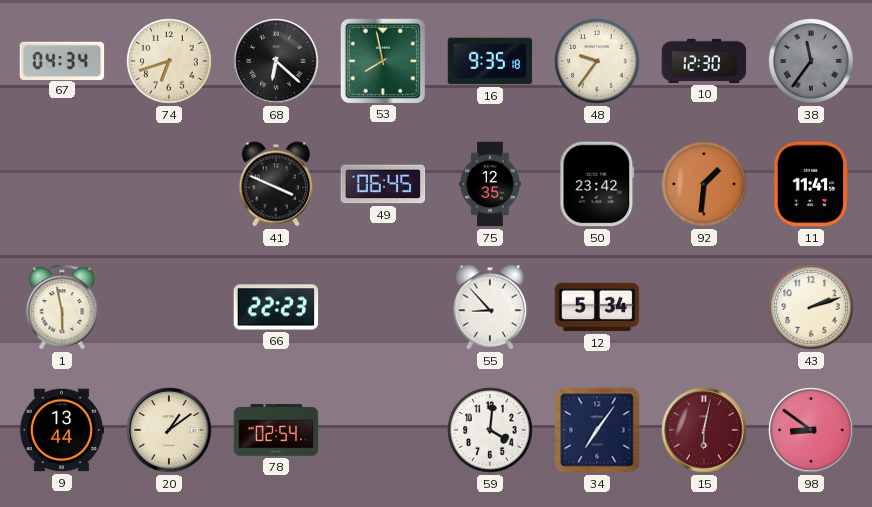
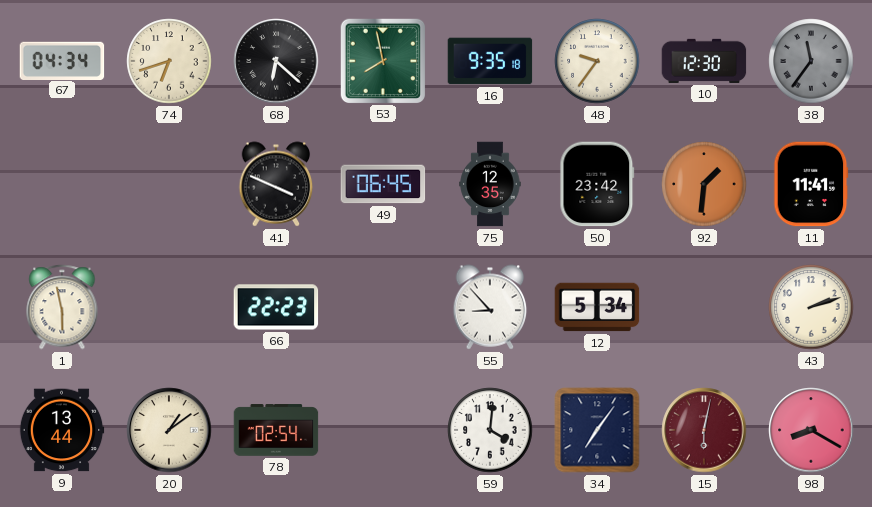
98: 8:51 -> 8:20 (811, 430)
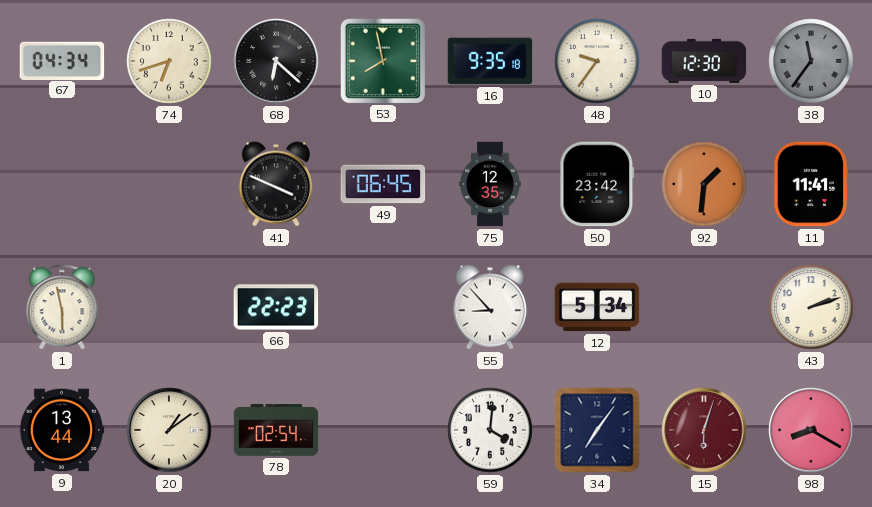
15: 6:02 -> 6:03 (704, 430)
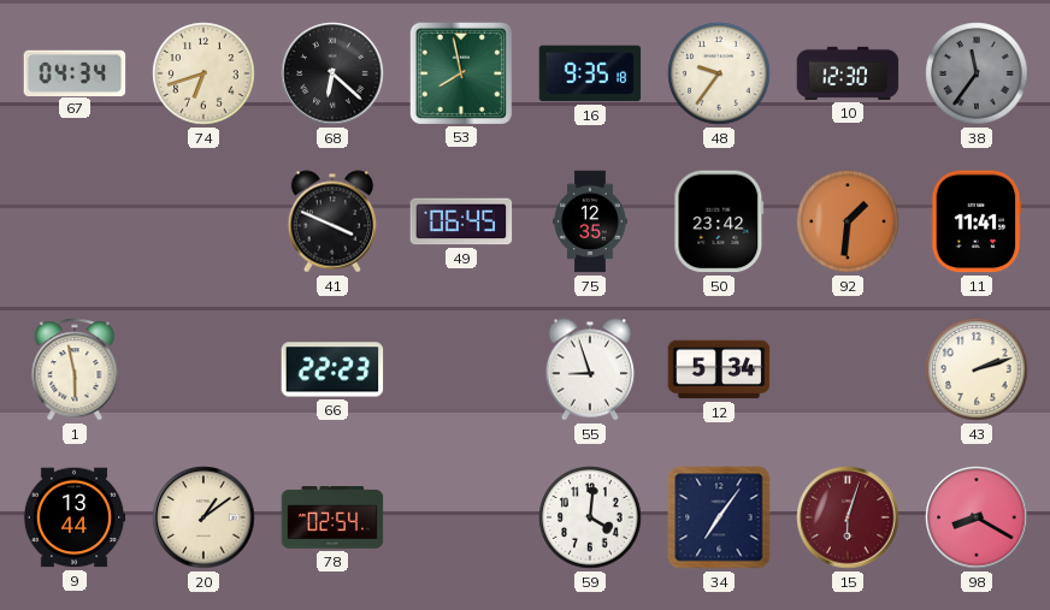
55: 8:53 -> 8:57 (590, 369)
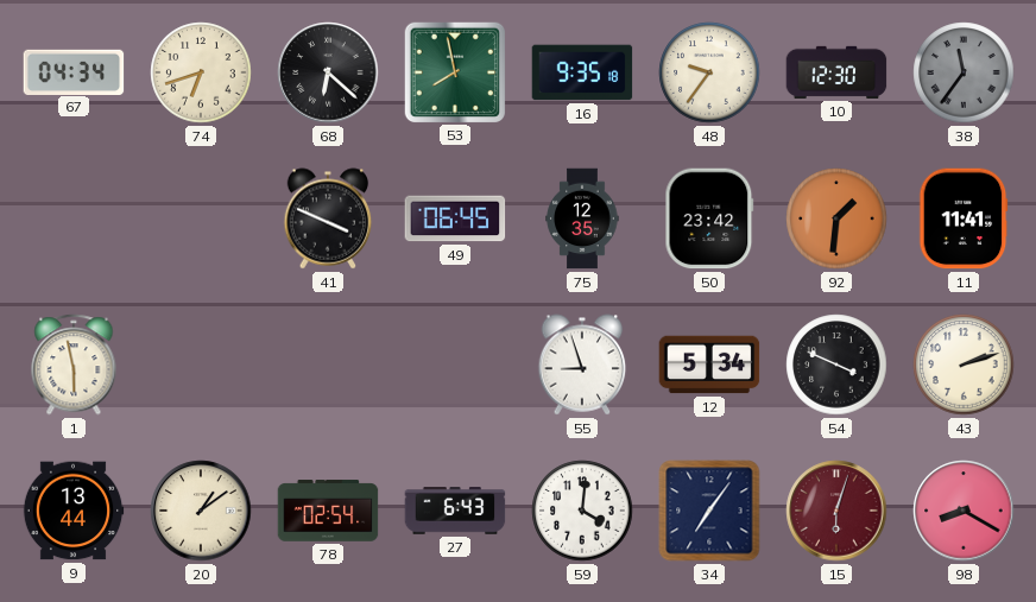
66: 22:23 -> none (332, 369)
54: none -> 3:49 (836, 365)
27: none -> 6:43 (455, 511)
